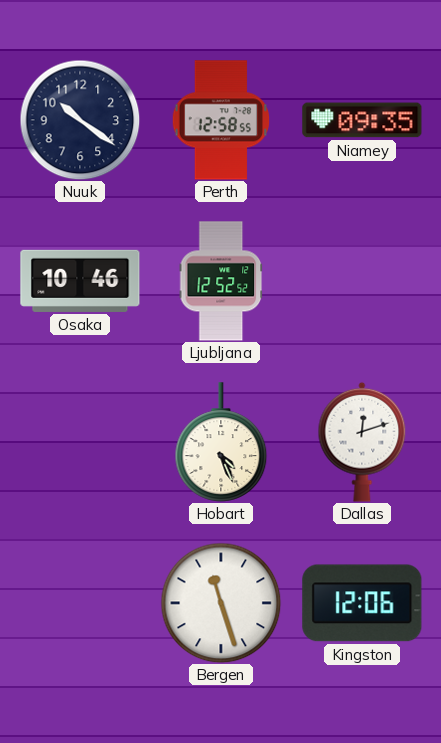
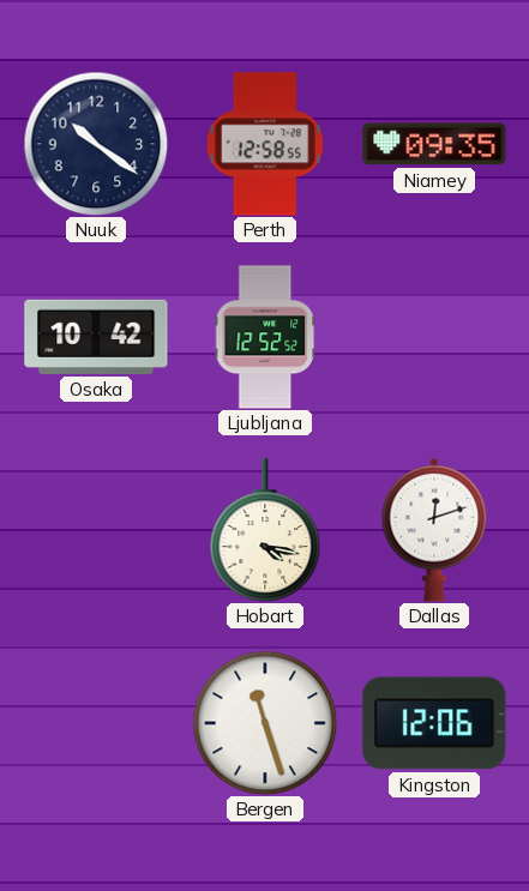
Osaka: 10:46 -> 10:42 (96, 337)
Hobart: 4:26 -> 4:17 (265, 530)
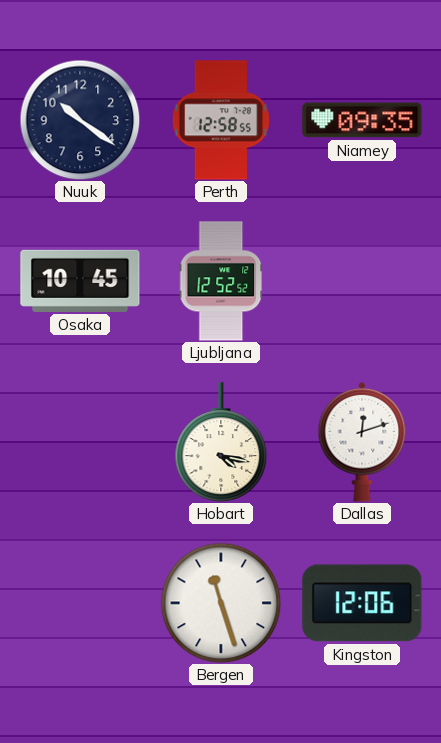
Osaka: 10:42 -> 10:45 (80, 281)
